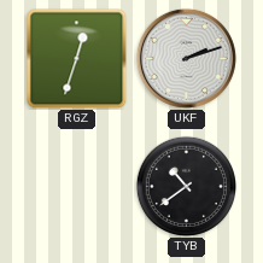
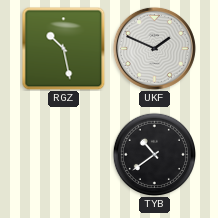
RGZ: 12:33 -> 10:28 (63, 48)
UKF: 2:12 -> 1:49 (154, 48)
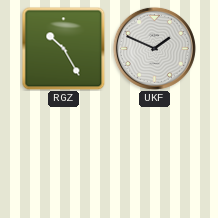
RGZ: 10:28 -> 10:25 (63, 48)
TYB: 10:39 -> none (154, 154)
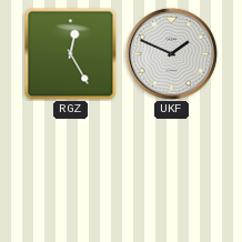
RGZ: 10:25 -> 12:25 (70, 53)
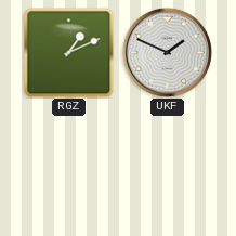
RGZ: 12:25 -> 1:11 (68, 52)
